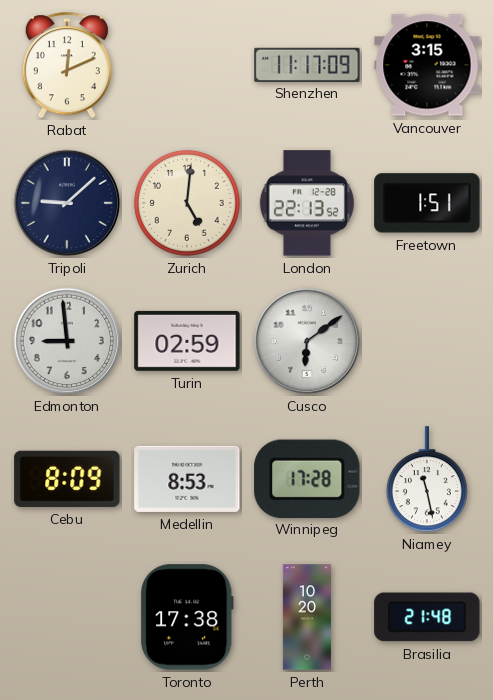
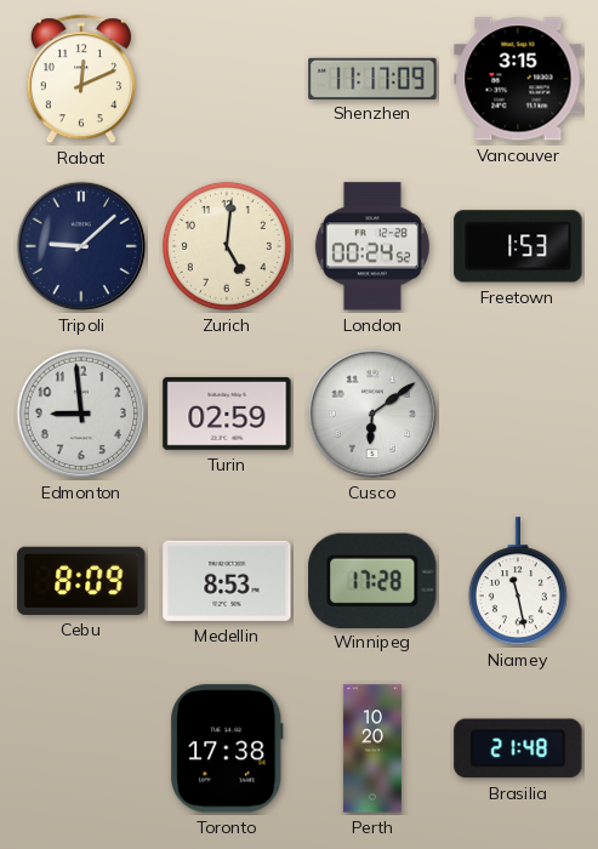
London: 22:13 -> 00:24 (372, 246)
Freetown: 1:51 -> 1:53 (518, 246)
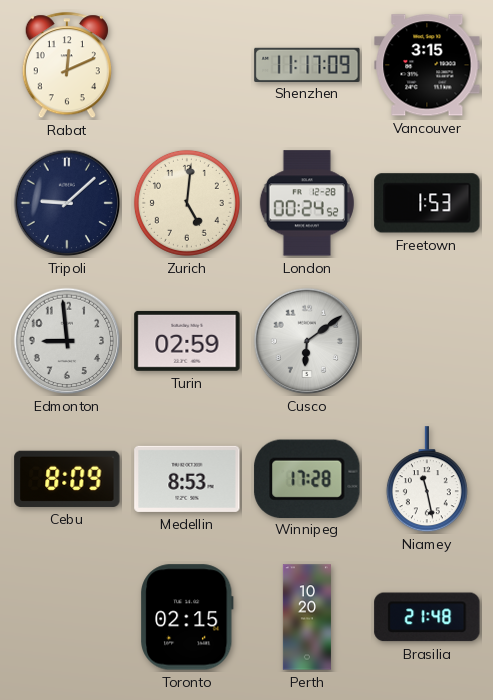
Toronto: 17:38 -> 02:15 (187, 617)
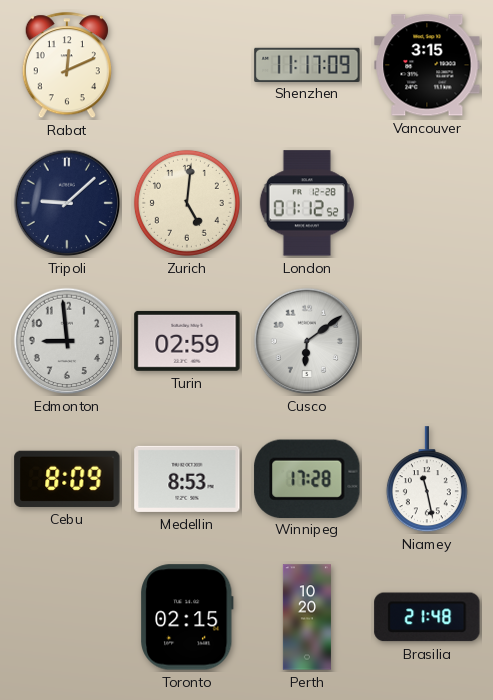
London: 00:24 -> 01:12 (307, 203)
Freetown: 1:53 -> none (427, 203)
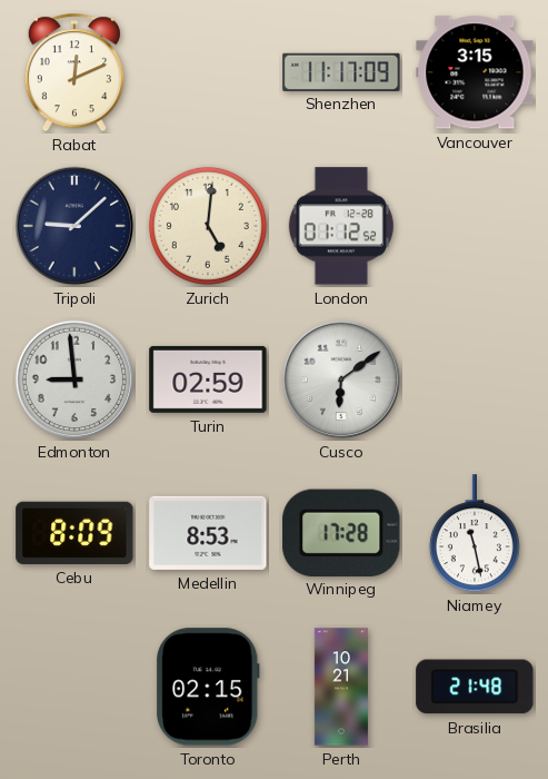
Perth: 10:20 -> 10:21 (341, 687)
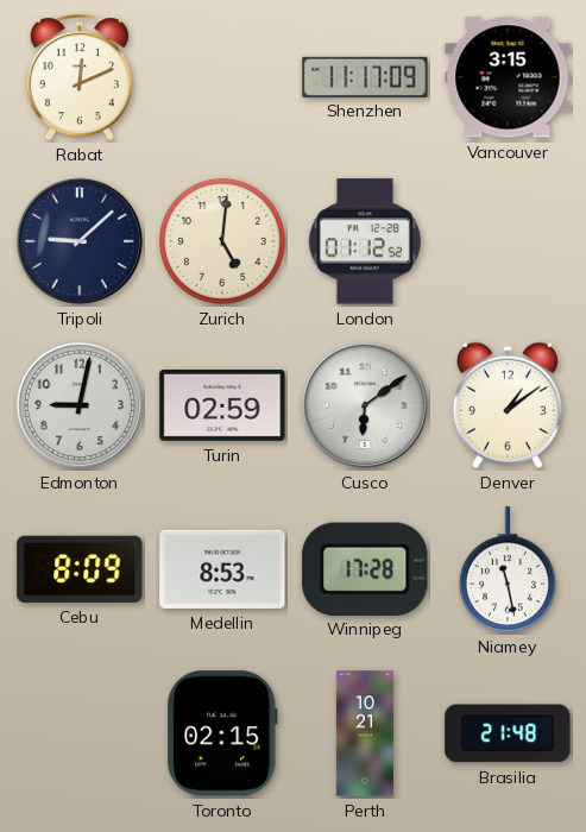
Edmonton: 8:59 -> 9:02 (80, 405)
Denver: none -> 1:09 (508, 405)
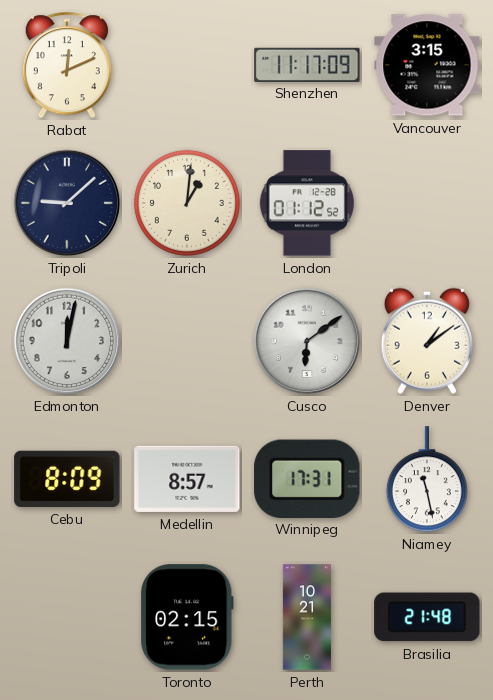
Zurich: 5:01 -> 1:01 (187, 203)
Edmonton: 9:02 -> 12:02 (67, 341)
Turin: 02:59 -> none (222, 405)
Medellin: 8:53 -> 8:57 (187, 479)
Winnipeg: 17:28 -> 17:31 (307, 478)
